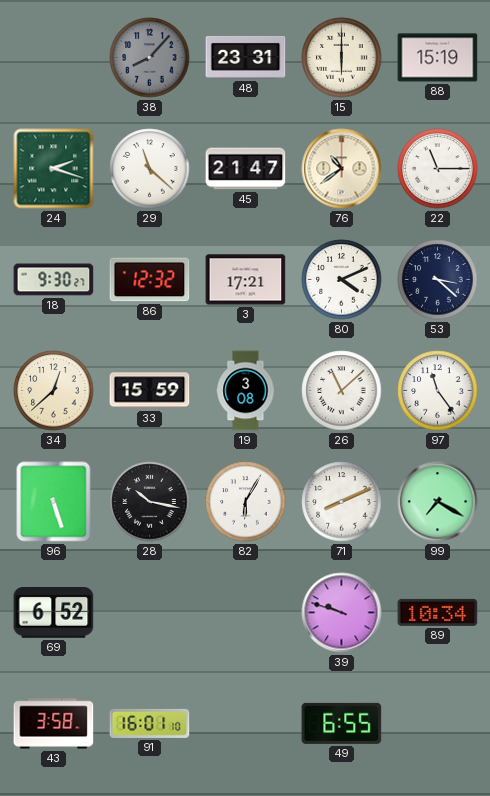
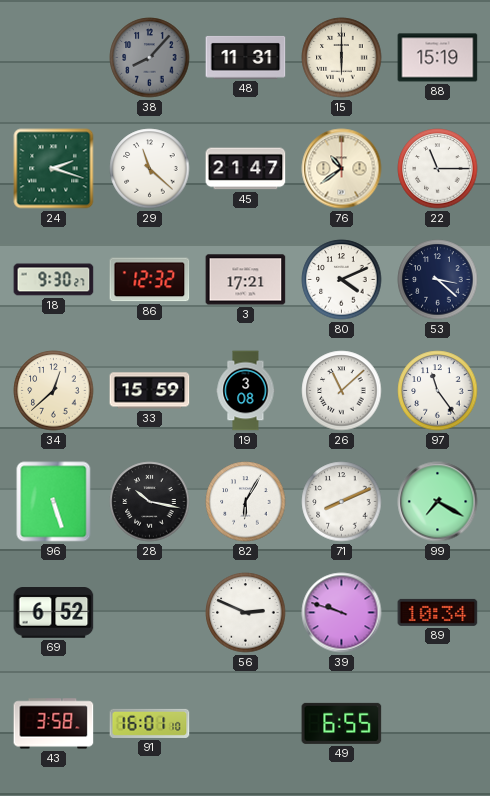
48: 23:31 -> 11:31 (246, 57)
56: none -> 2:49 (246, 613)
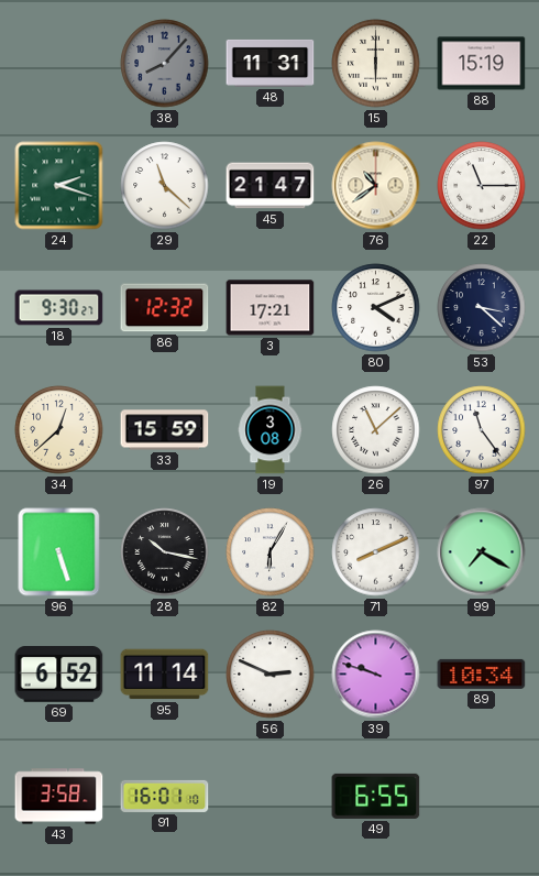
95: none -> 11:14 (165, 675)
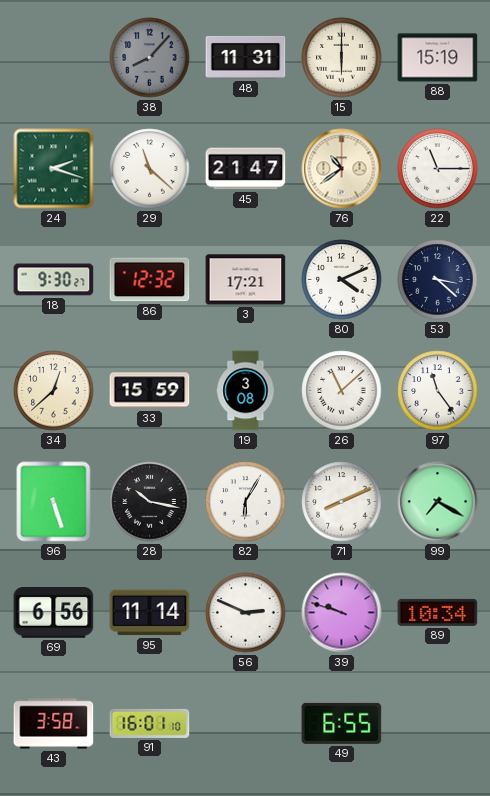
69: 6:52 -> 6:56 (54, 613)
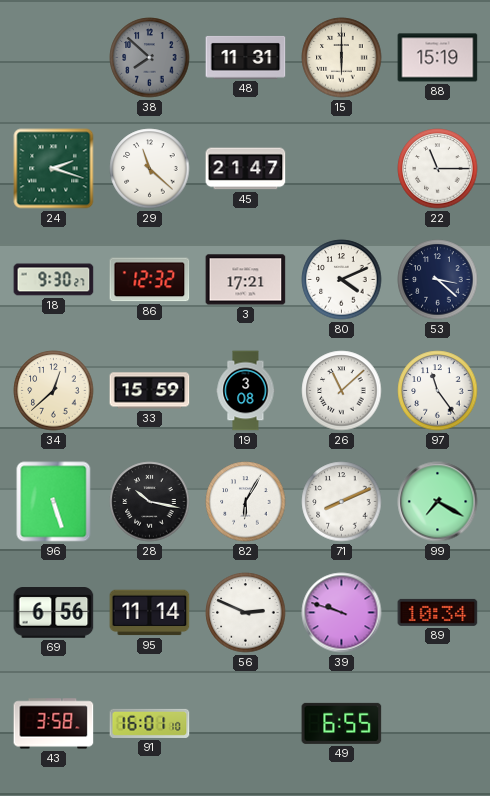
38: 8:07 -> 7:52 (150, 58)
76: 10:39 -> none (342, 169)
